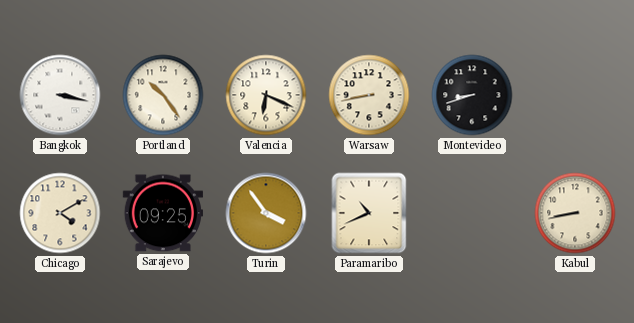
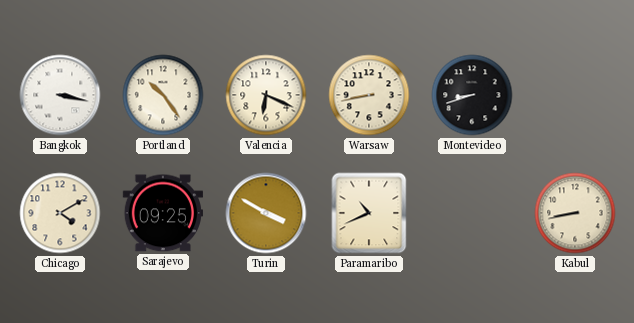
Turin: 3:54 -> 3:50 (266, 213)
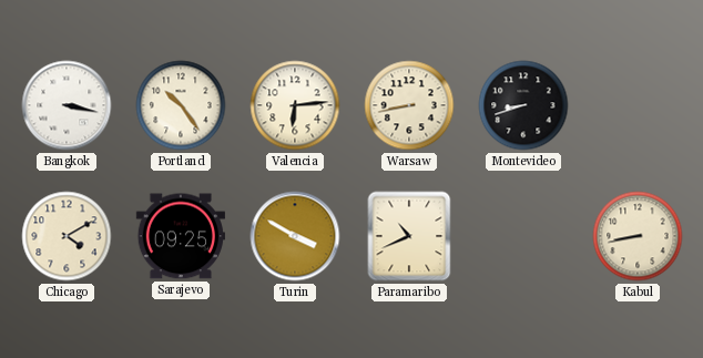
Valencia: 6:19 -> 6:14 (295, 105)
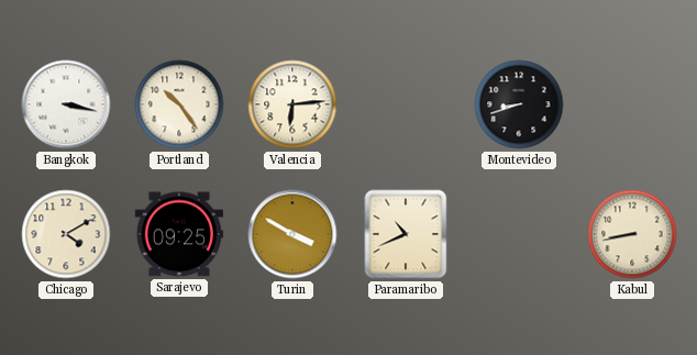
Warsaw: 8:43 -> none (409, 105)
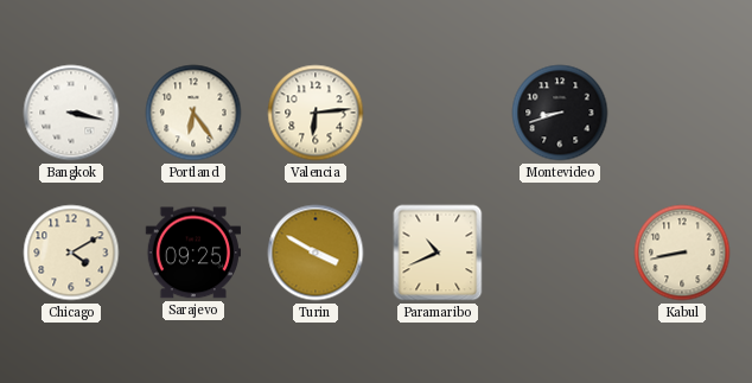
Portland: 10:24 -> 6:24 (193, 113)
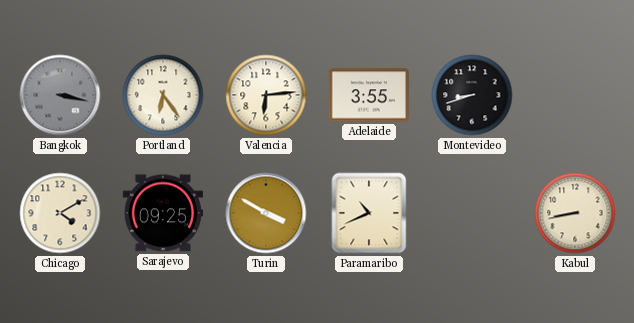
Bangkok dial: white -> grey (60, 95)
Adelaide: none -> 3:55 (368, 95)
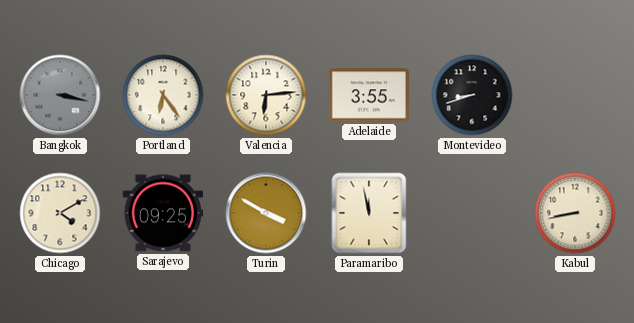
Paramaribo: 10:41 -> 11:58 (369, 213)
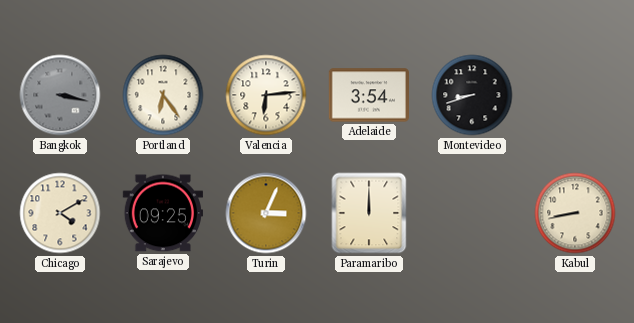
Adelaide: 3:55 -> 3:54 (368, 95)
Turin: 3:50 -> 3:04 (266, 213)
Paramaribo: 11:58 -> 12:00 (369, 213)
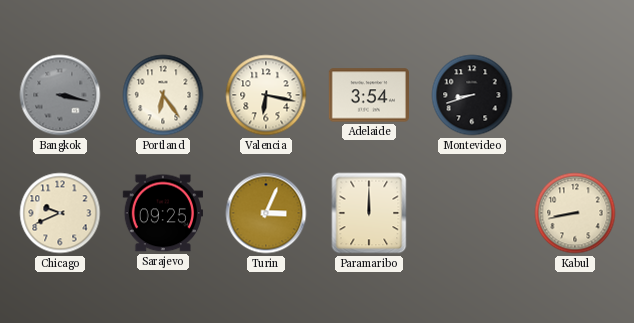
Valencia: 6:14 -> 6:17 (266, 95)
Chicago: 4:10 -> 9:41 (60, 213)
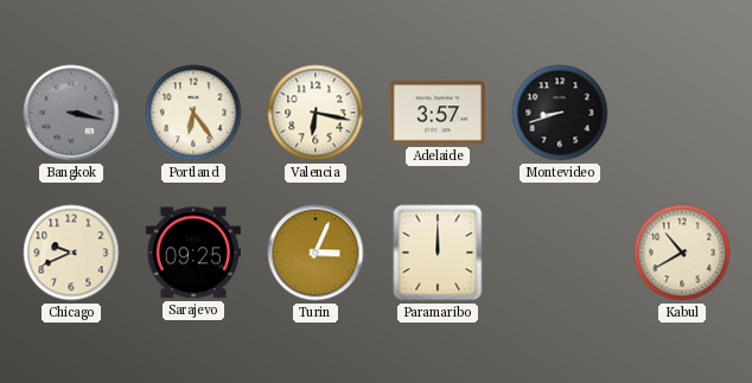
Adelaide: 3:54 -> 3:57 (436, 113)
Kabul: 8:43 -> 10:40 (682, 253)
